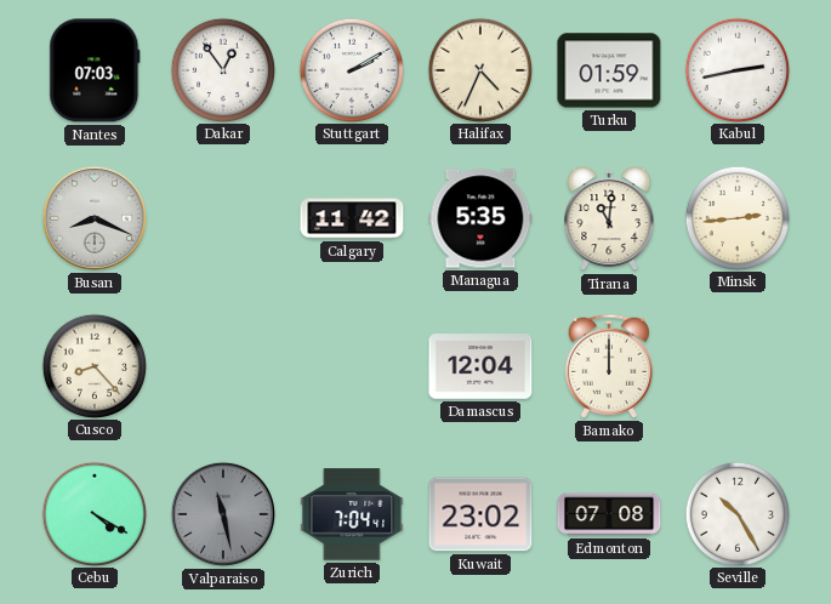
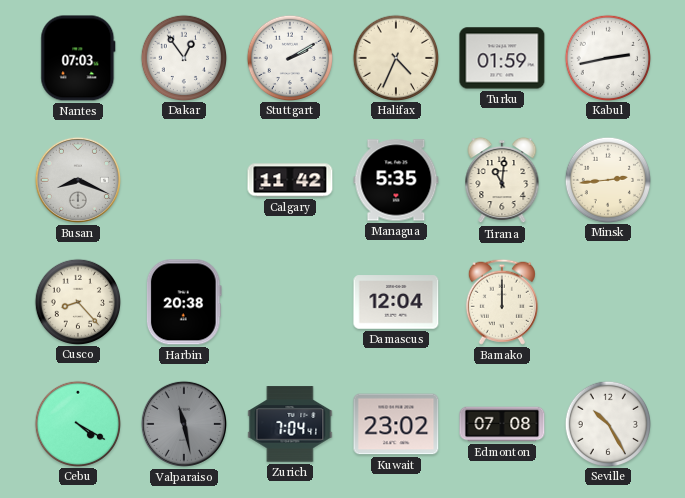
Harbin: none -> 20:38 (184, 302)
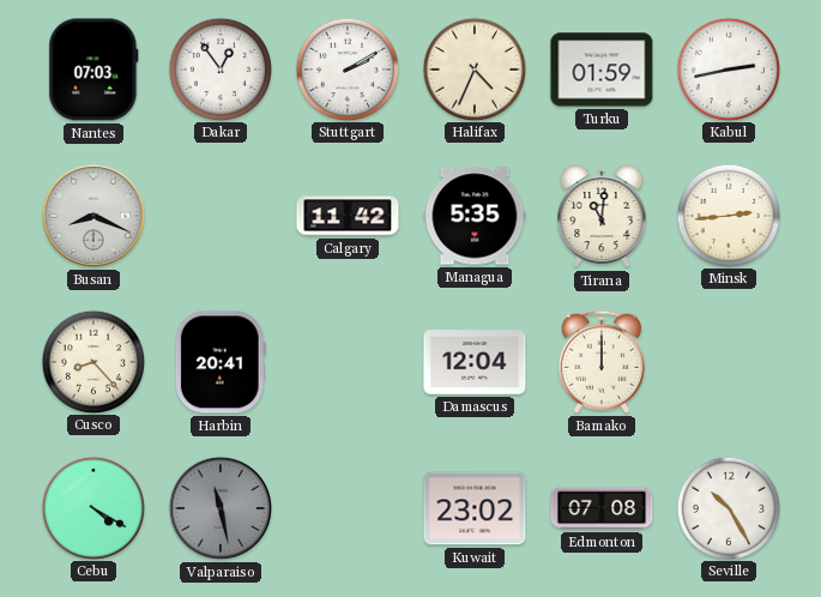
Harbin: 20:38 -> 20:41 (221, 362)
Zurich: 7:04 -> none (290, 424)
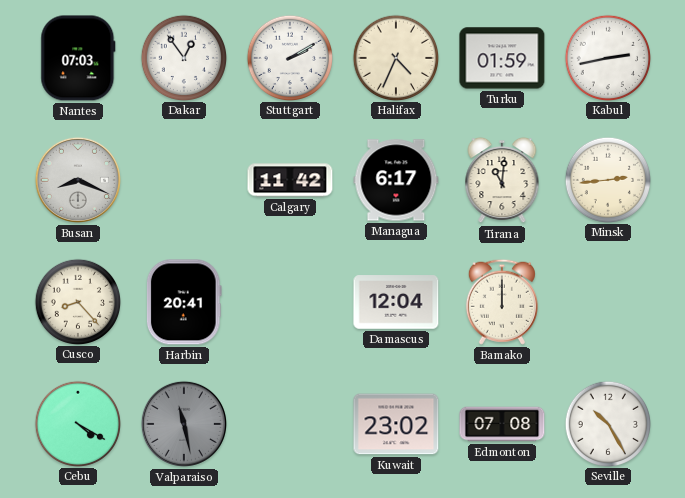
Managua: 5:35 -> 6:17 (396, 180)
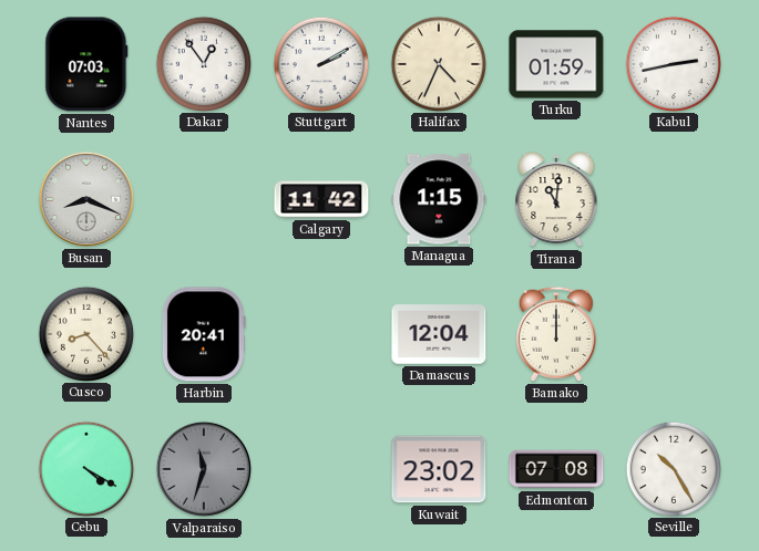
Managua: 6:17 -> 1:15 (439, 199)
Minsk: 2:44 -> none (607, 179)
Valparaiso: 11:28 -> 11:33 (204, 469)
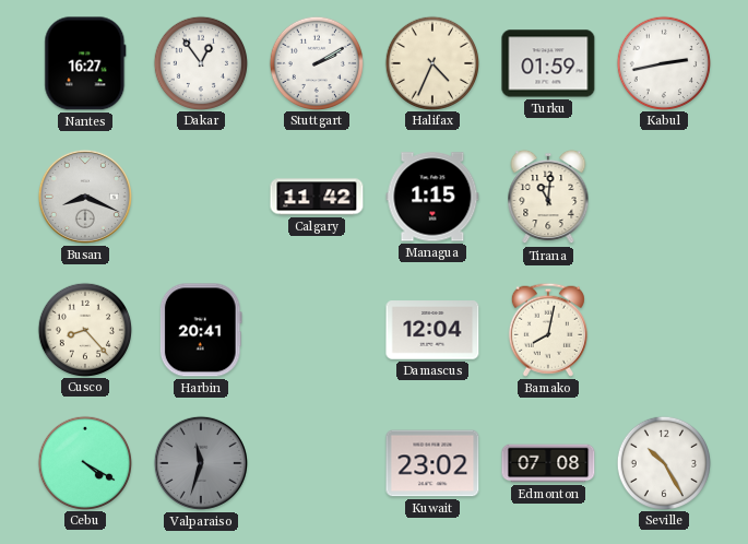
Nantes: 07:03 -> 16:27 (85, 63)
Bamako: 12:00 -> 8:02 (548, 330)
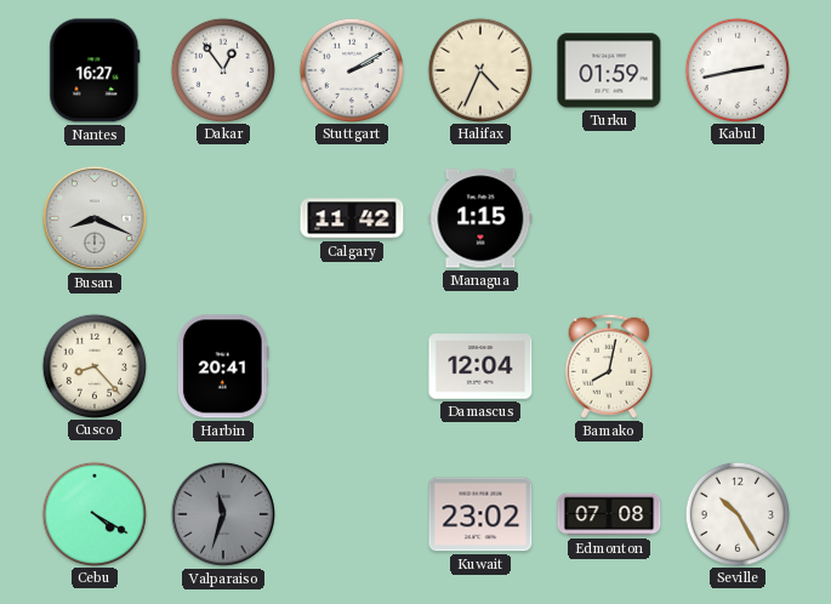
Tirana: 11:01 -> none (548, 197)
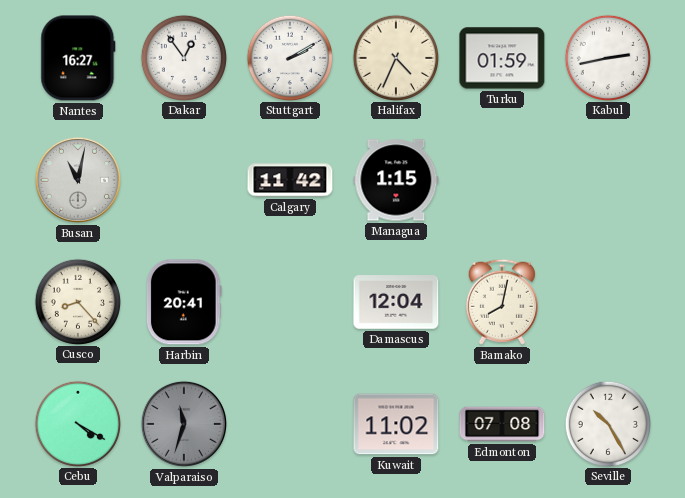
Busan: 8:19 -> 11:02 (78, 180)
Kuwait: 23:02 -> 11:02 (396, 424)
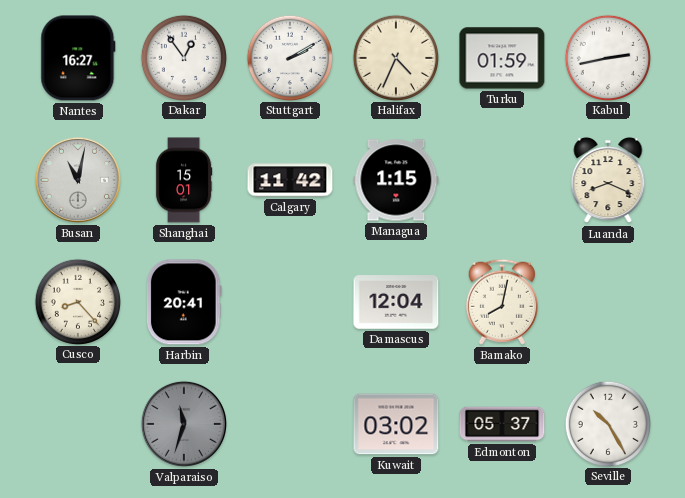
Shanghai: none -> 15:01 (184, 180)
Luanda: none -> 8:19 (608, 180)
Cebu: 4:20 -> none (77, 423)
Kuwait: 11:02 -> 03:02 (396, 424)
Edmonton: 07:08 -> 05:37 (502, 424)
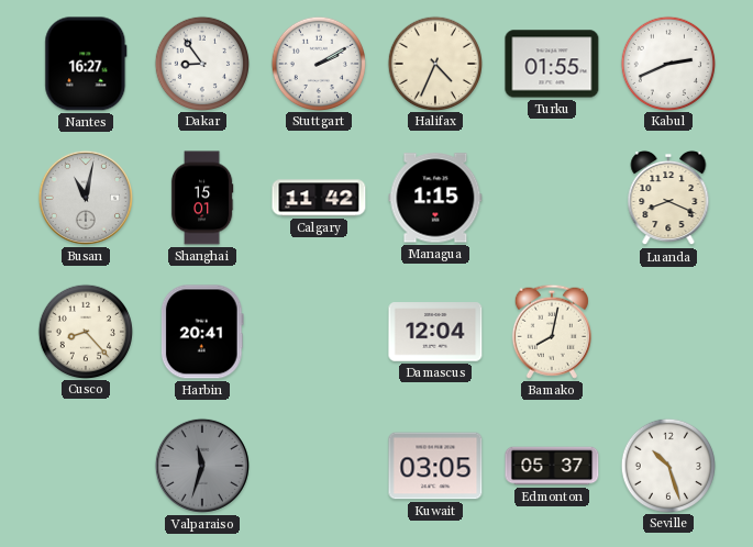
Dakar: 12:54 -> 8:54 (201, 63)
Turku: 01:59 -> 01:55 (552, 64)
Kabul: 2:43 -> 2:41 (667, 63)
Kuwait: 03:02 -> 03:05 (435, 466)
Seville: 10:25 -> 10:27 (667, 465)
